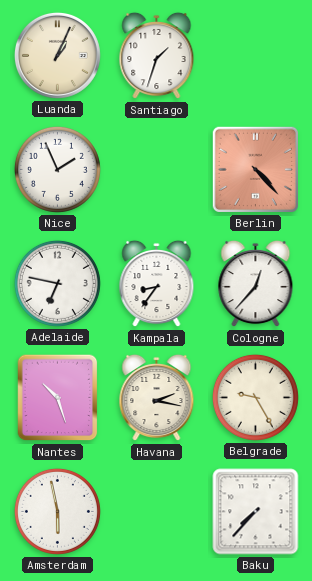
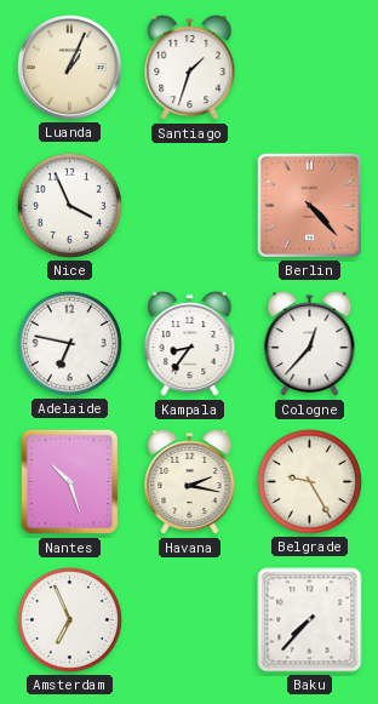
Nice: 1:56 -> 3:56 (69, 205)
Amsterdam: 5:58 -> 6:56 (69, 619)
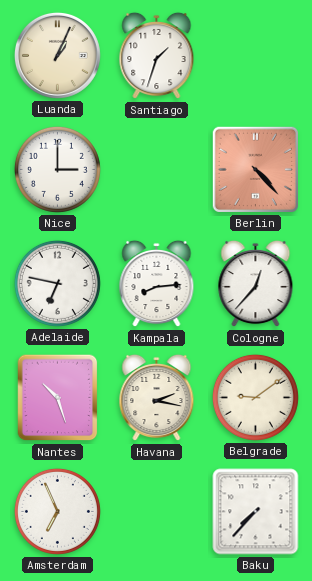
Nice: 3:56 -> 3:00 (57, 169)
Kampala: 8:36 -> 8:14 (157, 284)
Belgrade: 9:25 -> 9:09 (255, 397)
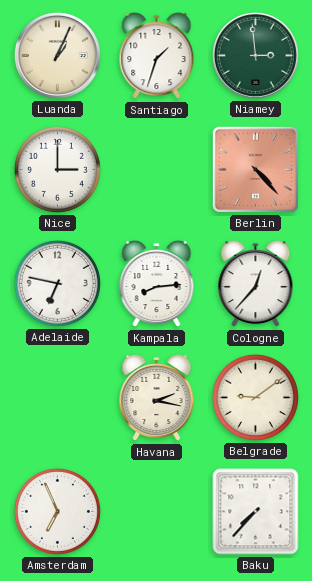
Niamey: none -> 2:59 (255, 55)
Nantes: 10:27 -> none (58, 398)
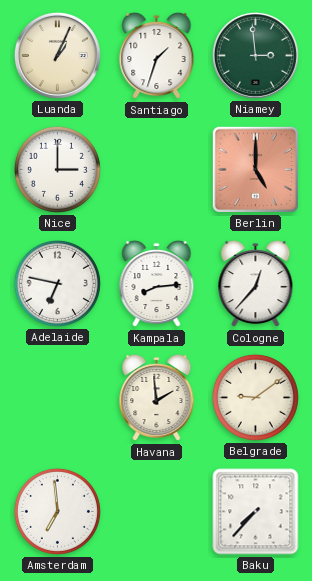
Berlin: 4:23 -> 5:00 (255, 169)
Havana: 2:17 -> 1:59 (157, 398)
Amsterdam: 6:56 -> 6:59 (57, 511)
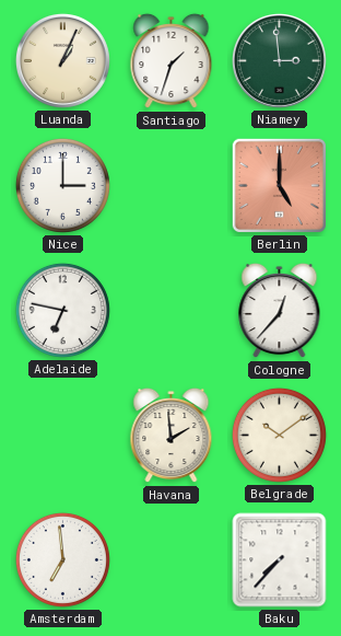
Kampala: 8:14 -> none (157, 284)
Belgrade: 9:09 -> 10:09 (279, 435)
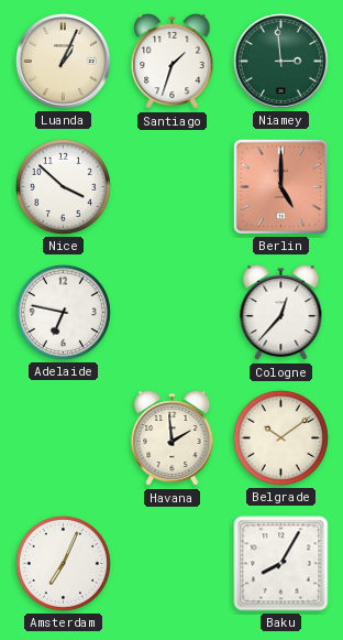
Nice: 3:00 -> 3:52 (63, 186)
Amsterdam: 6:59 -> 7:04 (63, 563)
Baku: 7:37 -> 8:05 (281, 564)
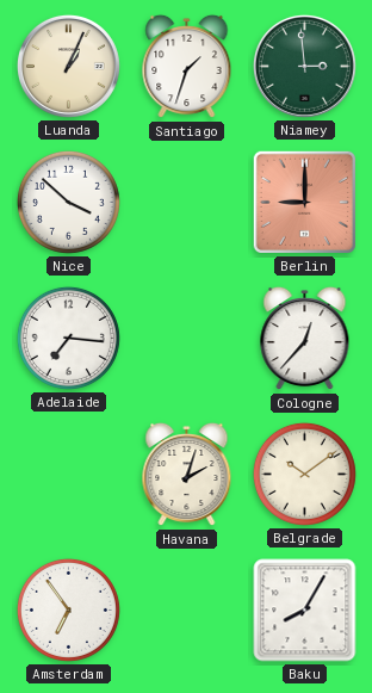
Berlin: 5:00 -> 9:00 (304, 202)
Adelaide: 6:47 -> 7:16 (68, 338)
Havana: 1:59 -> 2:03 (187, 475)
Amsterdam: 7:04 -> 6:54 (68, 610)
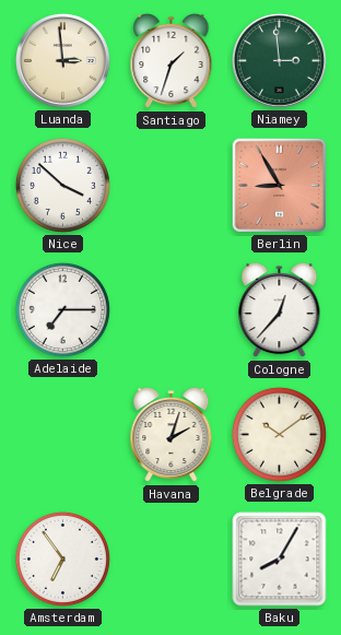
Luanda: 1:04 -> 2:59 (62, 60)
Berlin: 9:00 -> 8:55 (279, 185)
Adelaide: 7:16 -> 7:15 (62, 309)
